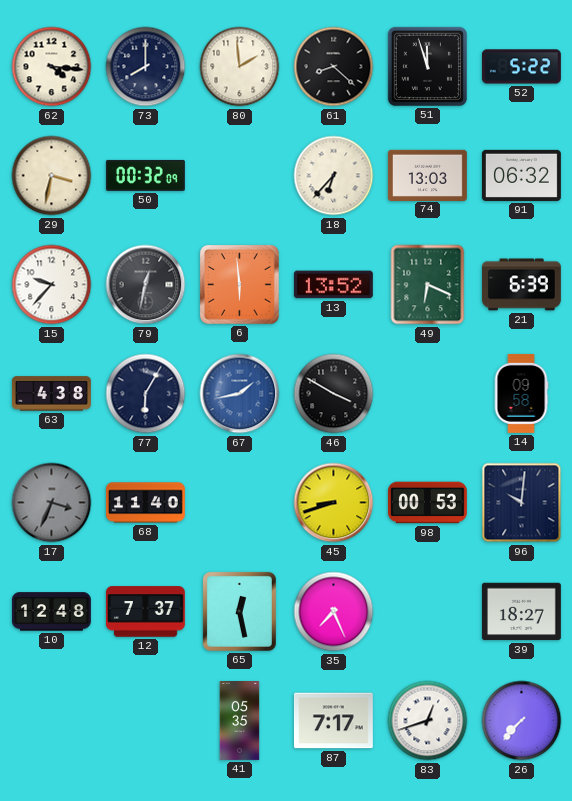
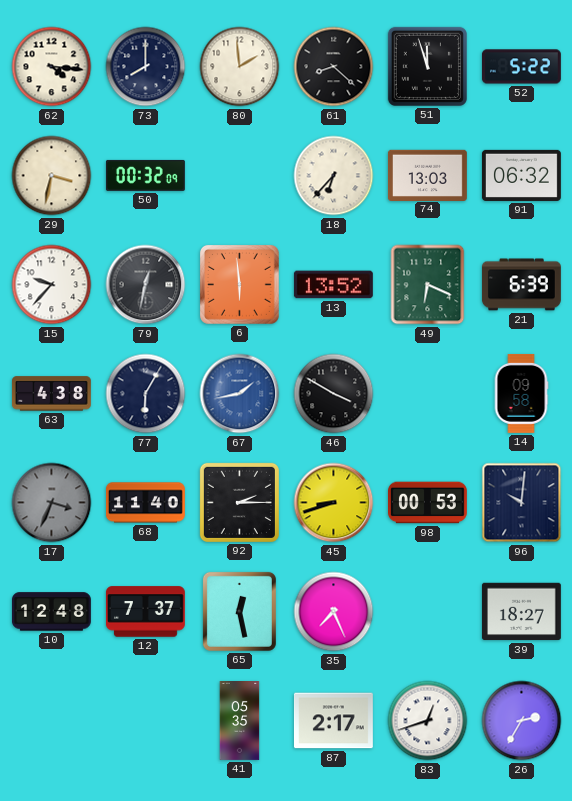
92: none -> 2:15 (239, 502)
87: 7:17 -> 2:17 (333, 721)
26: 7:37 -> 2:35 (522, 721)
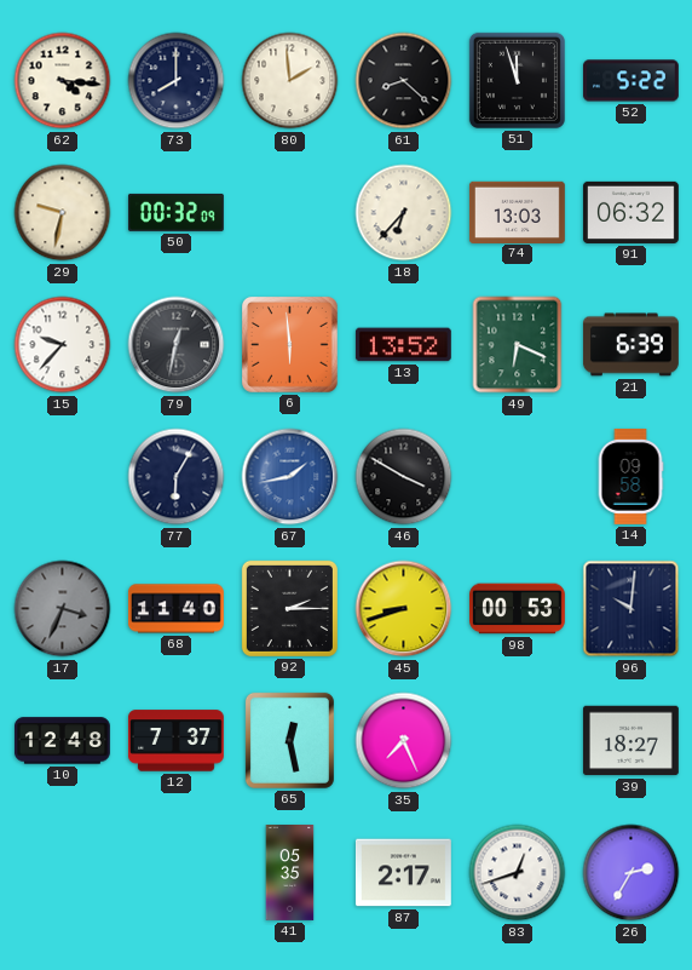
29: 3:32 -> 9:32 (63, 213)
63: 4:38 -> none (51, 394)
